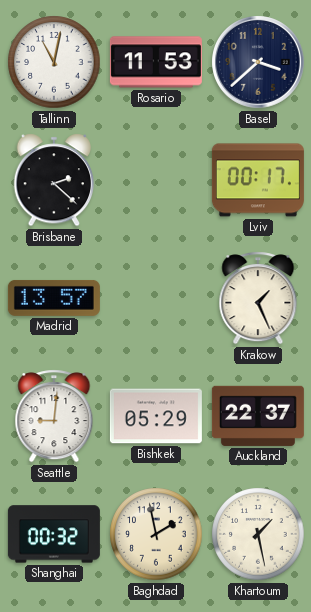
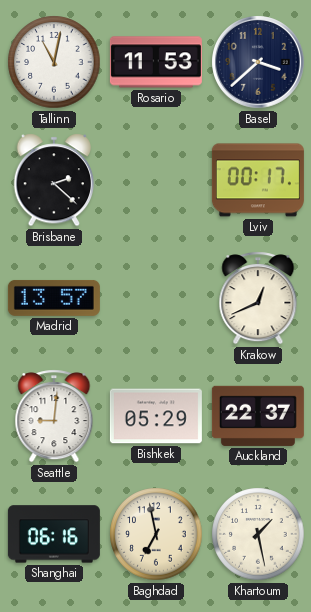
Krakow: 1:26 -> 12:41 (258, 298)
Shanghai: 00:32 -> 06:16 (54, 534)
Baghdad: 1:58 -> 6:58 (156, 534)
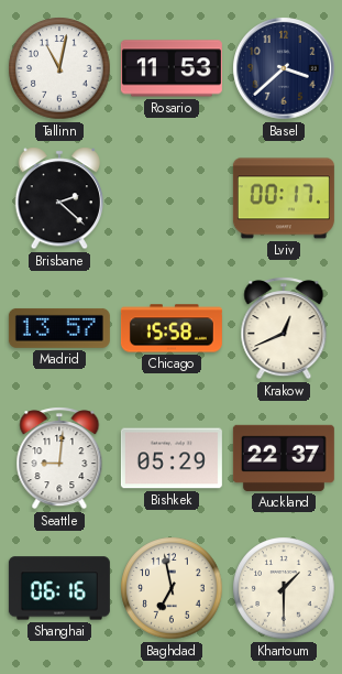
Chicago: none -> 15:58 (172, 328)
Khartoum: 1:28 -> 1:30 (284, 588)
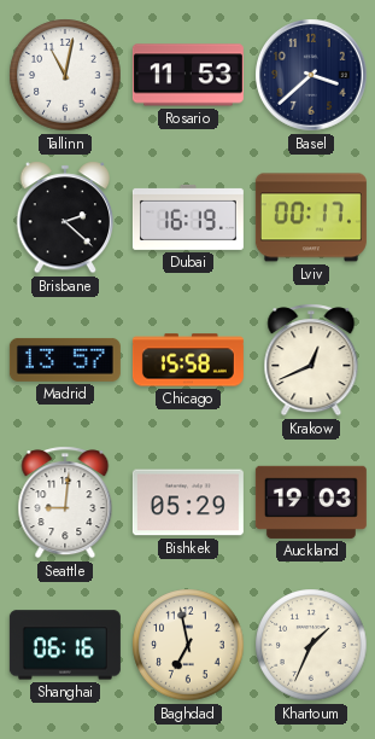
Dubai: none -> 16:19 (188, 217)
Auckland: 22:37 -> 19:03 (311, 502)
Khartoum: 1:30 -> 1:34 (311, 645)
